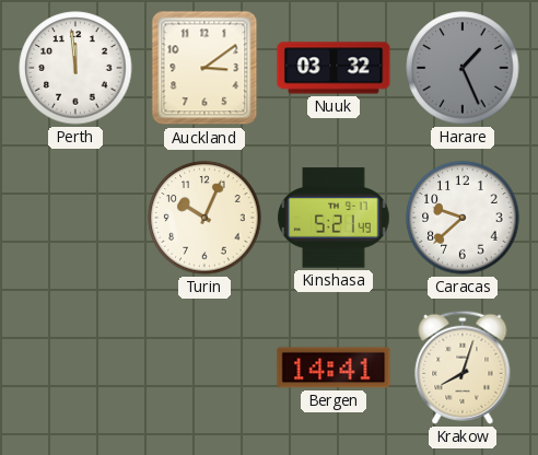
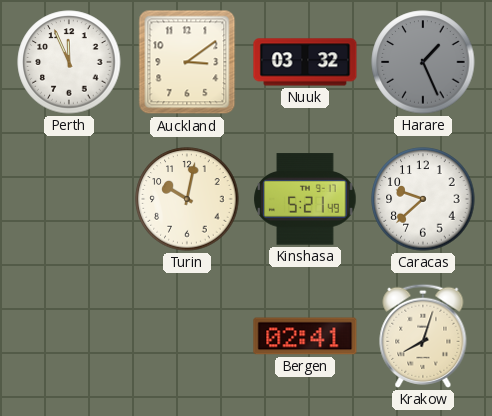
Perth: 11:59 -> 11:56 (69, 62)
Turin: 10:04 -> 10:02 (187, 199)
Bergen: 14:41 -> 02:41 (305, 336)
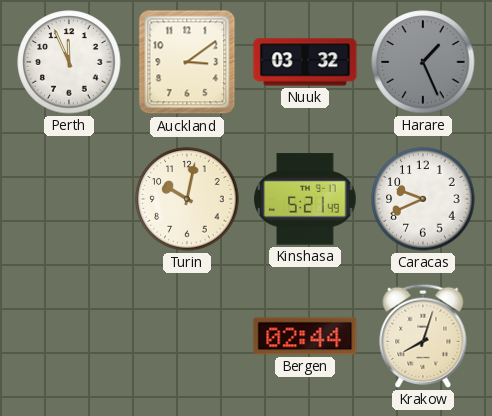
Caracas: 9:38 -> 9:41 (423, 199)
Bergen: 02:41 -> 02:44 (305, 336)
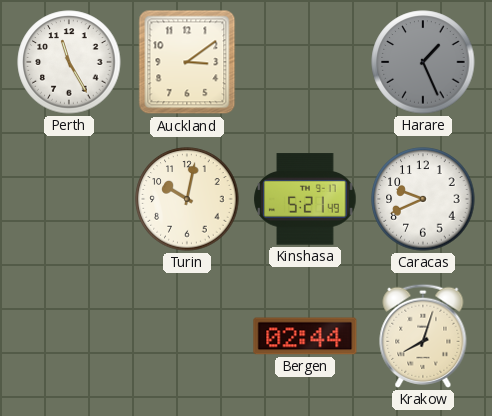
Perth: 11:56 -> 11:25 (69, 62)
Nuuk: 03:32 -> none (305, 62)
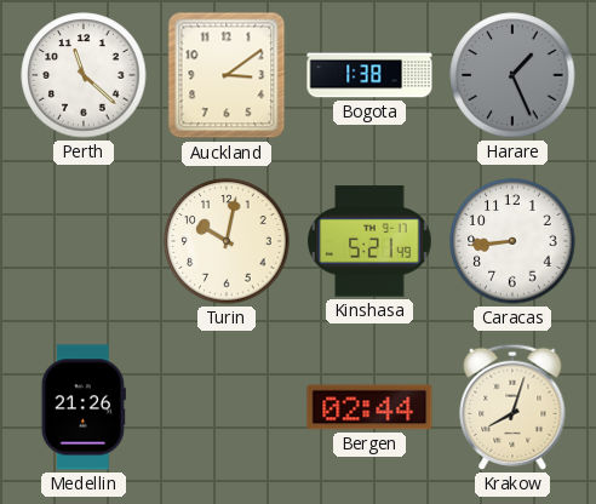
Perth: 11:25 -> 11:22 (84, 75)
Bogota: none -> 1:38 (369, 75)
Caracas: 9:41 -> 8:44 (512, 241)
Medellin: none -> 21:26 (84, 407)
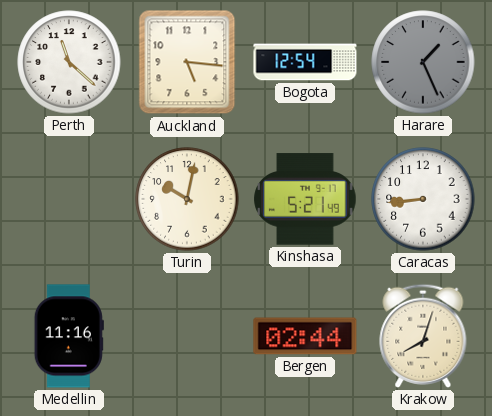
Auckland: 3:09 -> 5:16 (187, 62)
Bogota: 1:38 -> 12:54 (305, 62)
Medellin: 21:26 -> 11:16 (69, 336)
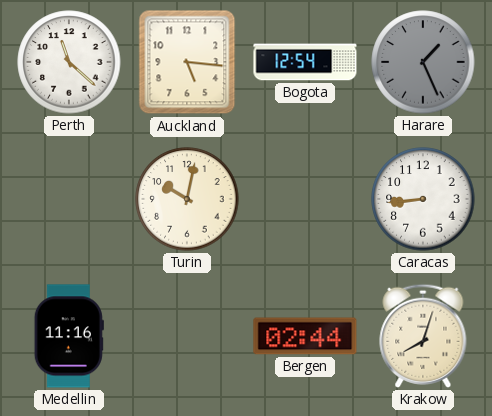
Kinshasa: 5:21 -> none (305, 199)
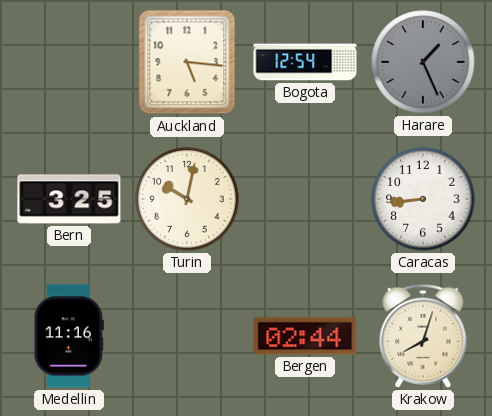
Perth: 11:22 -> none (69, 62)
Bern: none -> 3:25 (69, 199)
